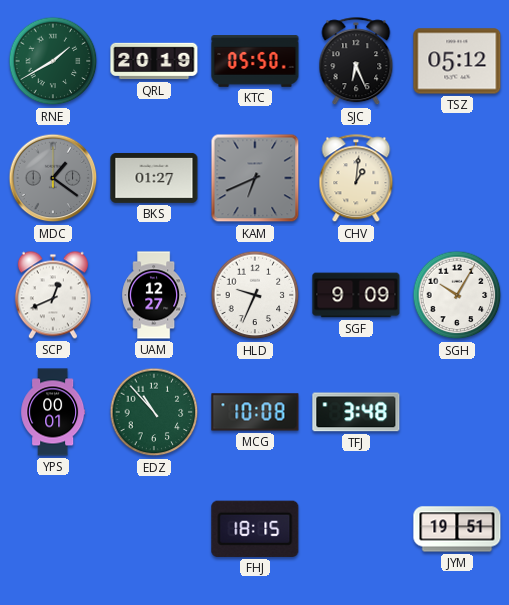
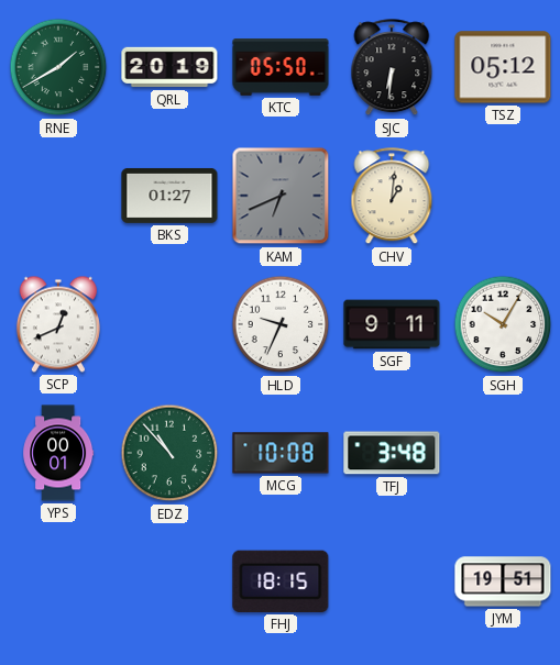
SJC: 6:26 -> 6:31 (392, 68)
MDC: 1:21 -> none (53, 178)
UAM: 12:27 -> none (154, 295)
SGF: 9:09 -> 9:11 (392, 324)
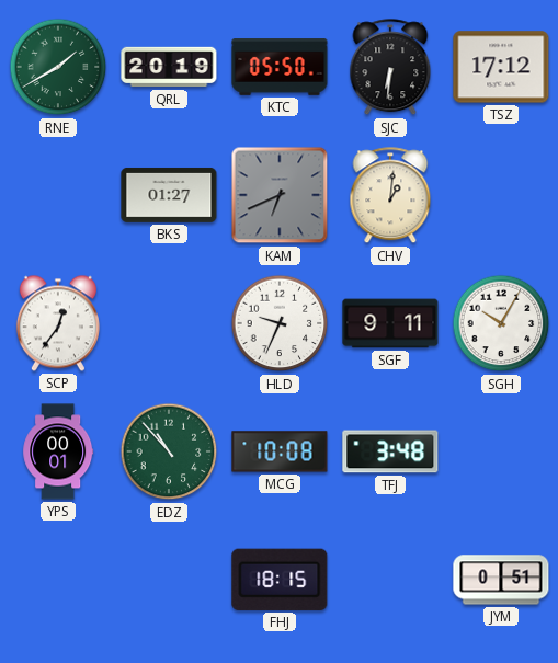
TSZ: 05:12 -> 17:12 (501, 67)
SCP: 12:41 -> 12:36 (58, 323)
JYM: 19:51 -> 0:51 (501, 580)
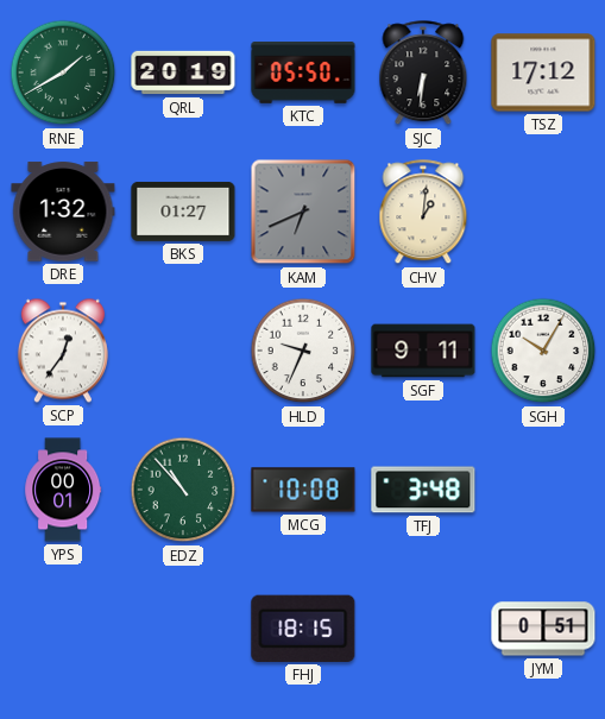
DRE: none -> 1:32 (63, 212)
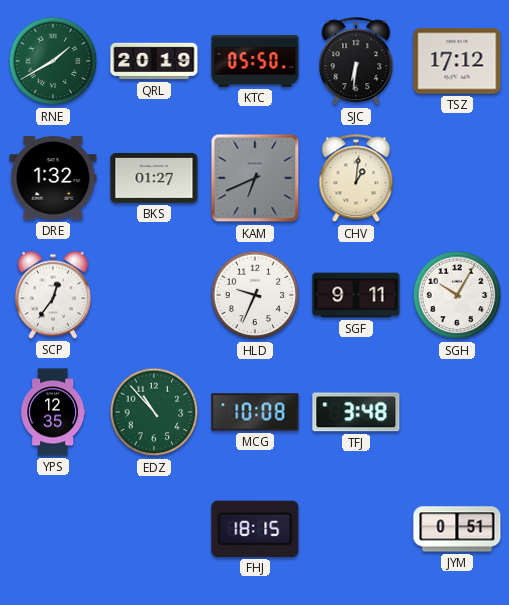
YPS: 00:01 -> 12:35 (53, 412)
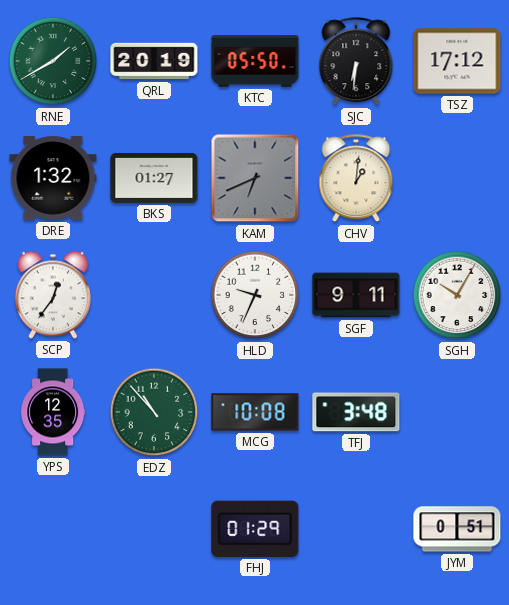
FHJ: 18:15 -> 01:29 (255, 529)
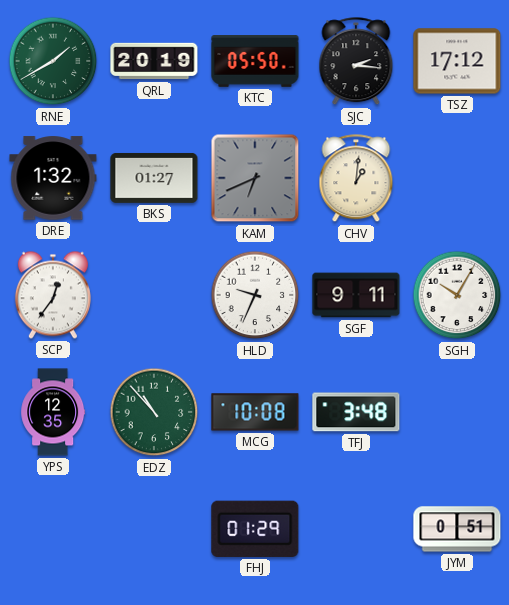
SJC: 6:31 -> 2:16 (356, 62)
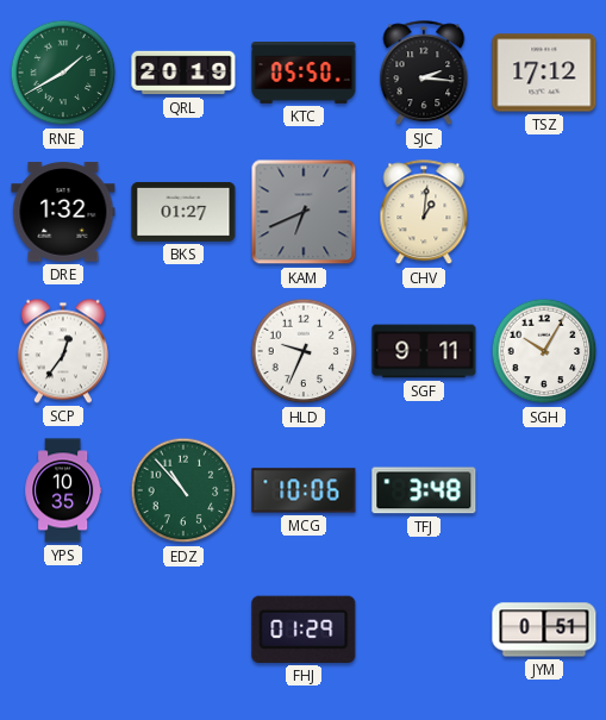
YPS: 12:35 -> 10:35 (63, 490)
MCG: 10:08 -> 10:06 (304, 490)
